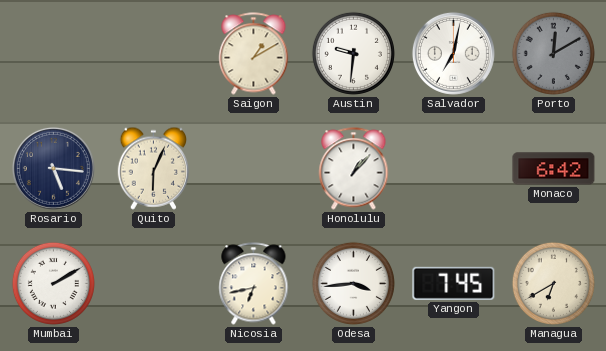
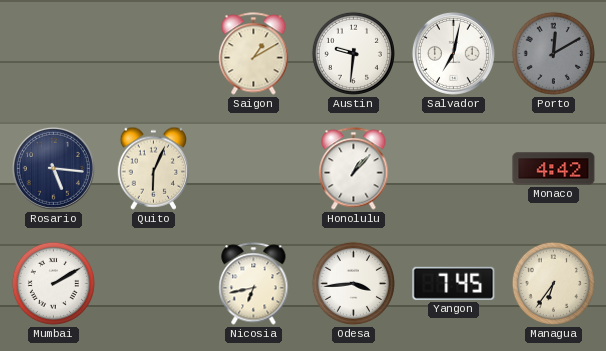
Monaco: 6:42 -> 4:42 (554, 169)
Managua: 6:40 -> 6:36 (553, 283)
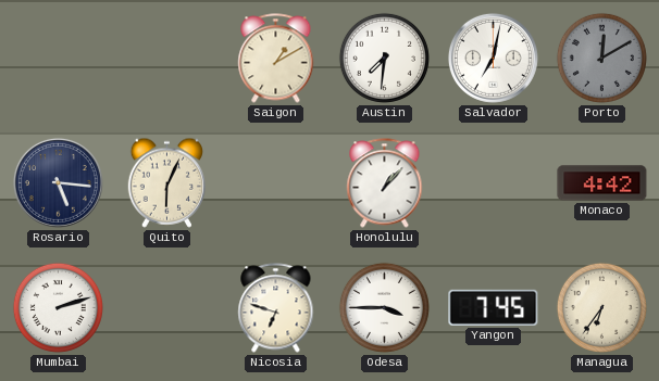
Austin: 9:31 -> 7:31 (384, 58)
Mumbai: 2:10 -> 2:12 (58, 307)
Nicosia: 6:43 -> 6:48 (276, 308)
Odesa: 3:44 -> 3:45 (384, 307)
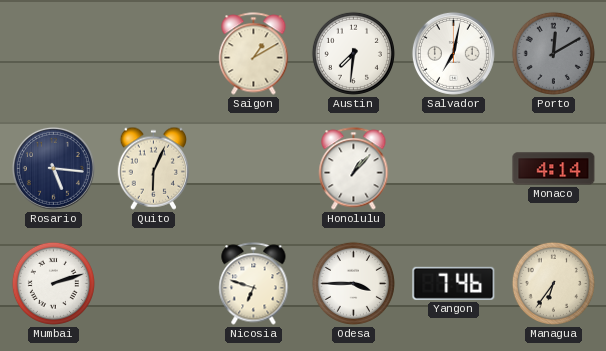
Monaco: 4:42 -> 4:14 (554, 169)
Yangon: 7:45 -> 7:46 (454, 283)
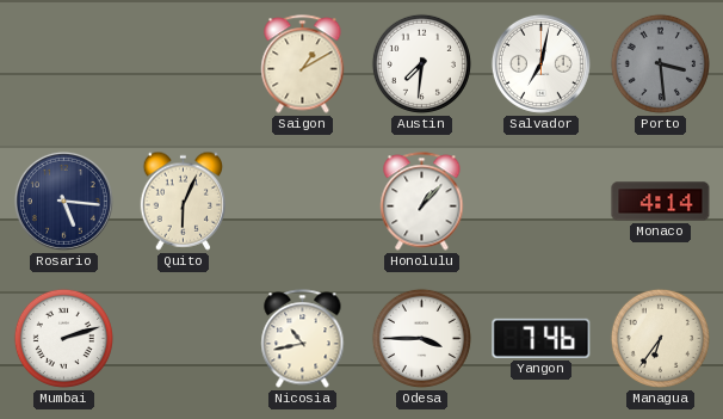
Porto: 12:10 -> 3:29 (660, 63)
Nicosia: 6:48 -> 10:43 (303, 339)
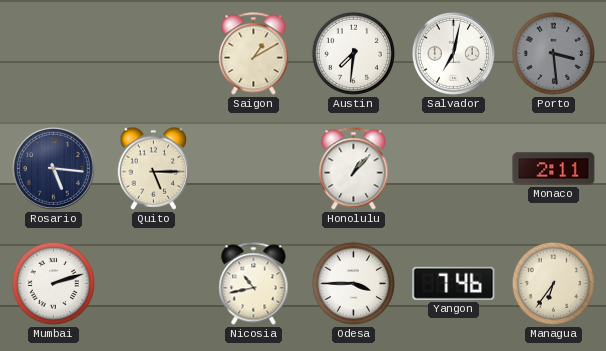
Quito: 6:04 -> 5:15 (153, 168)
Monaco: 4:14 -> 2:11 (554, 169)
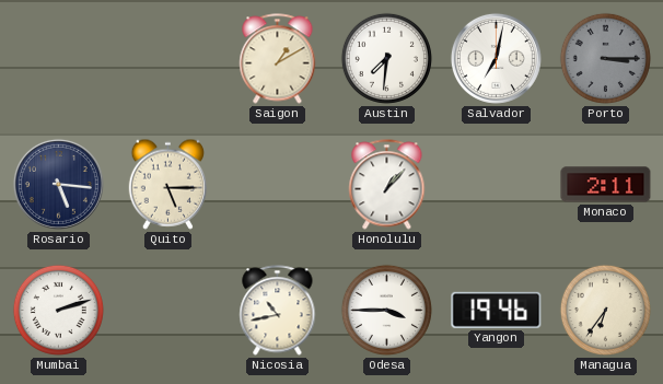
Porto: 3:29 -> 3:15 (605, 58)
Yangon: 7:46 -> 19:46 (497, 310)
